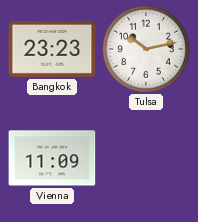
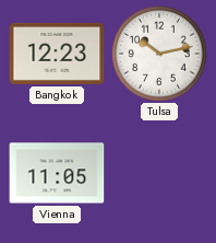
Bangkok: 23:23 -> 12:23 (57, 54)
Vienna: 11:09 -> 11:05 (57, 173)
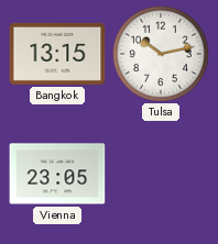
Bangkok: 12:23 -> 13:15 (57, 54)
Vienna: 11:05 -> 23:05 (57, 174)
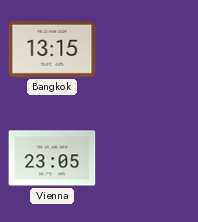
Tulsa: 10:13 -> none (161, 54)
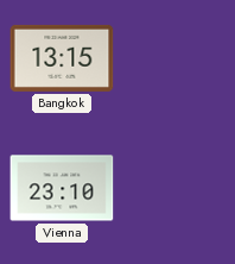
Vienna: 23:05 -> 23:10 (62, 188)
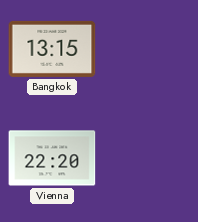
Vienna: 23:10 -> 22:20 (52, 158)
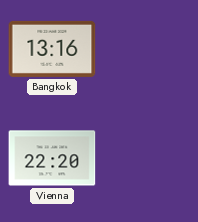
Bangkok: 13:15 -> 13:16 (52, 49)
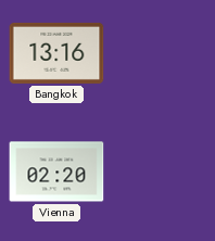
Vienna: 22:20 -> 02:20 (56, 172)
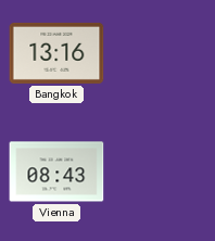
Vienna: 02:20 -> 08:43 (56, 172)
